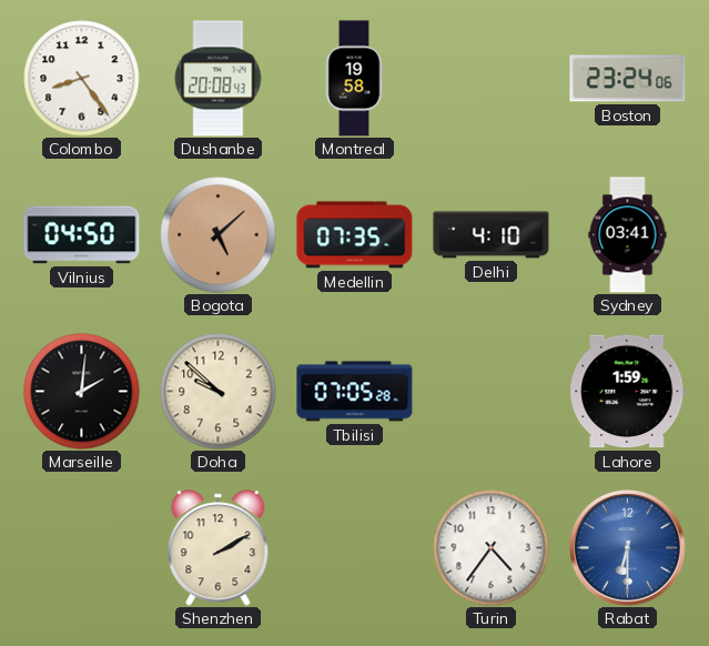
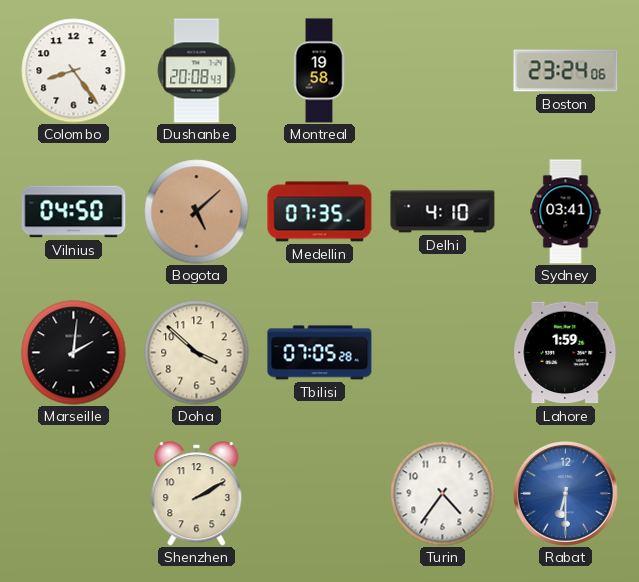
Doha: 9:52 -> 3:52 (197, 353)
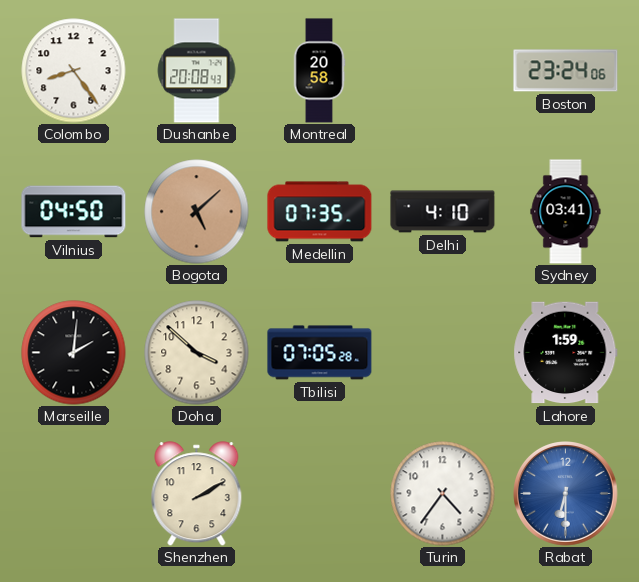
Montreal: 19:58 -> 20:58 (319, 71)
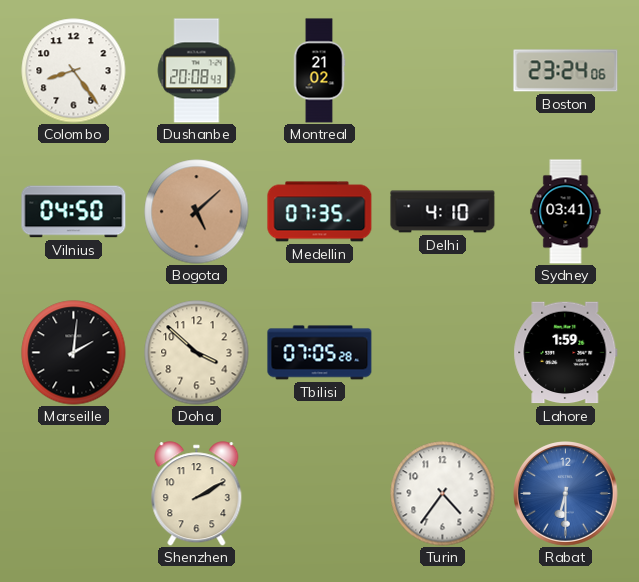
Montreal: 20:58 -> 21:02 (319, 71)
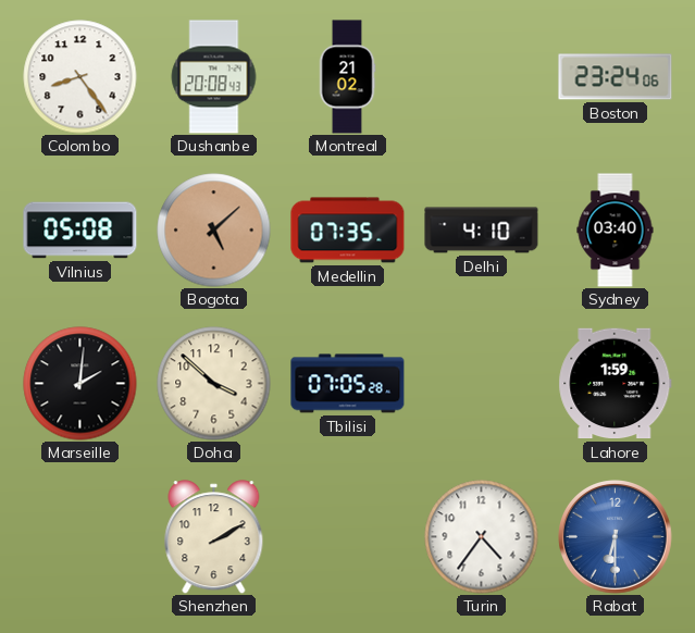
Vilnius: 04:50 -> 05:08 (80, 231)
Sydney: 03:41 -> 03:40 (616, 231)
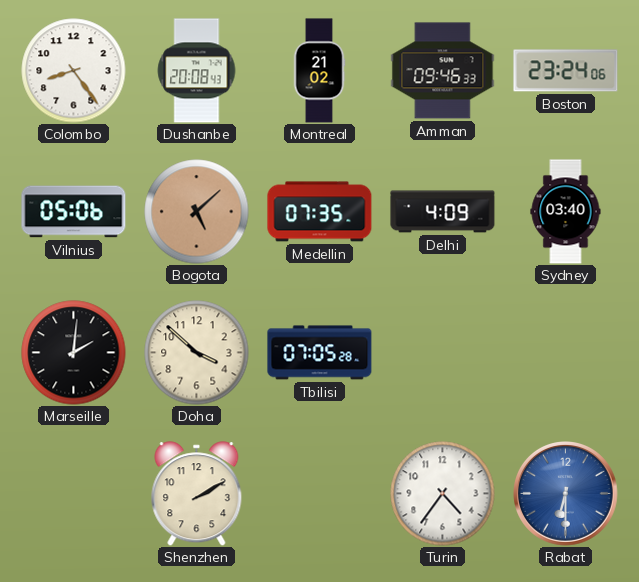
Amman: none -> 09:46 (443, 71)
Vilnius: 05:08 -> 05:06 (74, 212)
Delhi: 4:10 -> 4:09 (443, 212)
Lahore: 1:59 -> none (616, 384)
